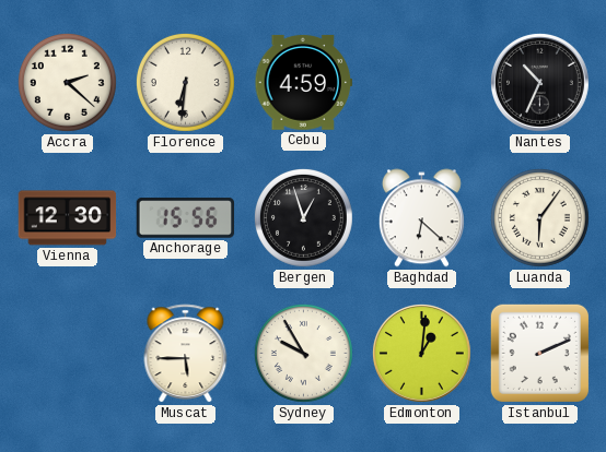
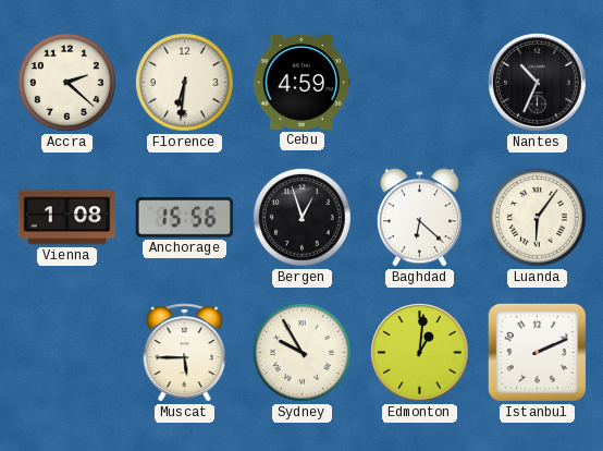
Vienna: 12:30 -> 1:08 (67, 218)
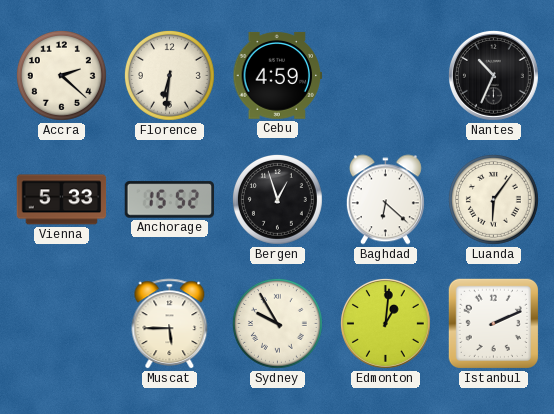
Vienna: 1:08 -> 5:33 (62, 200)
Anchorage: 15:56 -> 15:52 (170, 200)
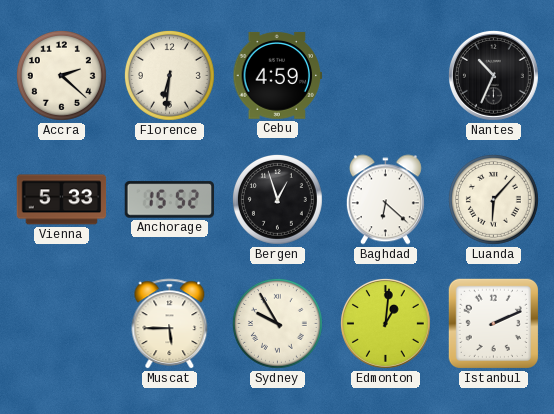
Luanda: 6:06 -> 6:07 (493, 199)
